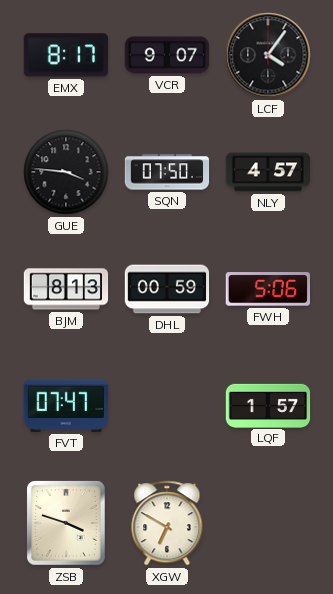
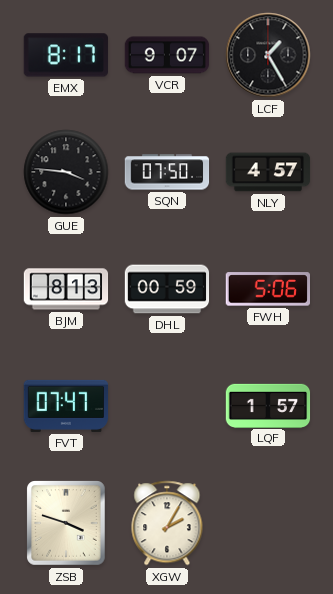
LCF: 4:06 -> 1:25 (268, 55)
XGW: 6:50 -> 2:05 (167, 523)
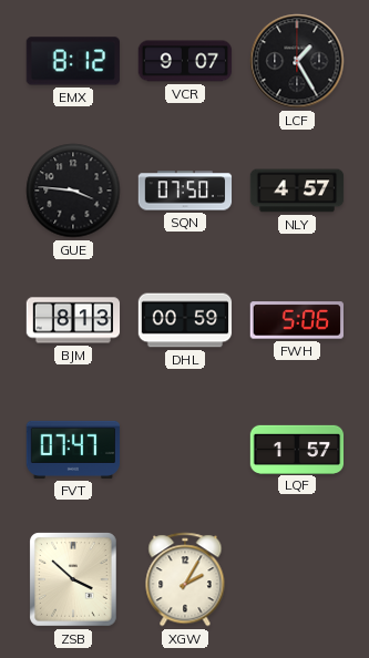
EMX: 8:17 -> 8:12 (73, 61)
ZSB: 3:48 -> 3:52 (74, 579)
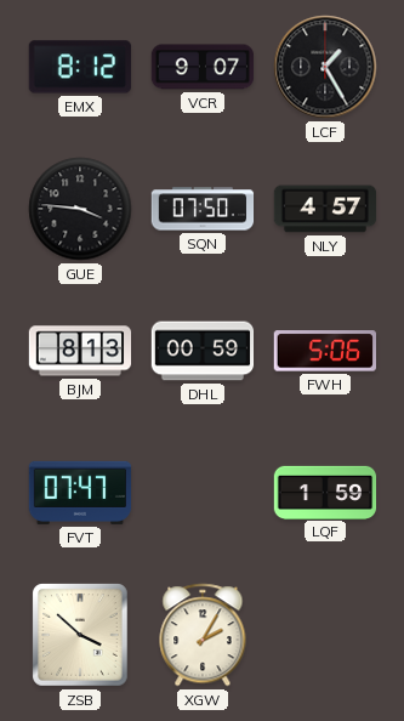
LQF: 1:57 -> 1:59 (325, 492)
